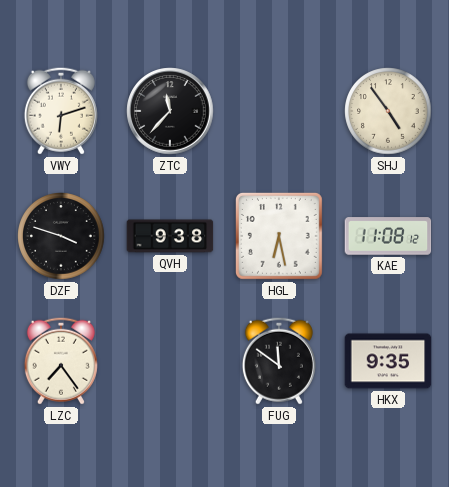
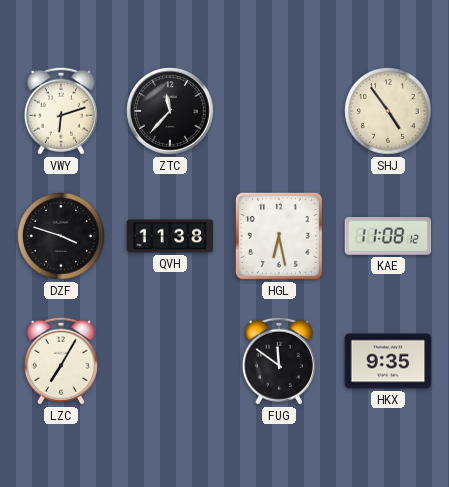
QVH: 9:38 -> 11:38 (170, 236)
LZC: 7:24 -> 7:05 (61, 361)
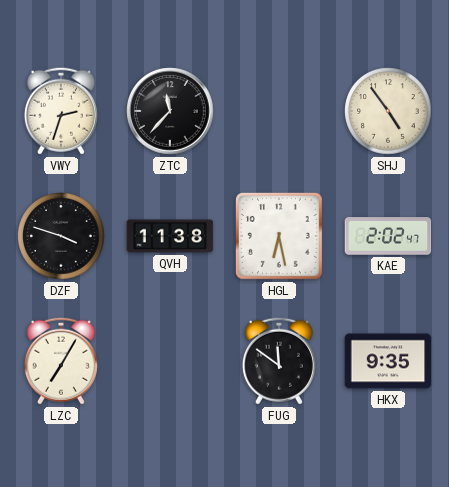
VWY: 6:12 -> 2:33 (61, 111)
KAE: 11:08 -> 2:02 (388, 236)
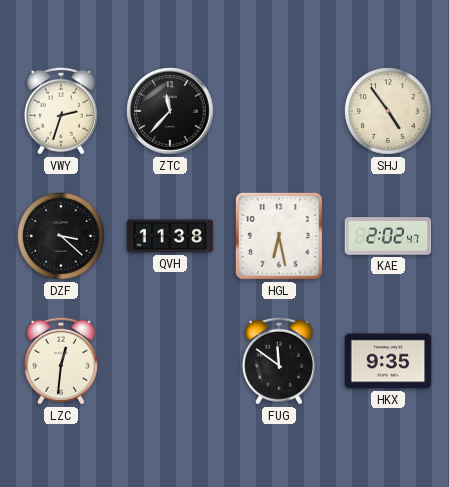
DZF: 3:48 -> 3:22 (61, 236)
LZC: 7:05 -> 12:31 (61, 361)
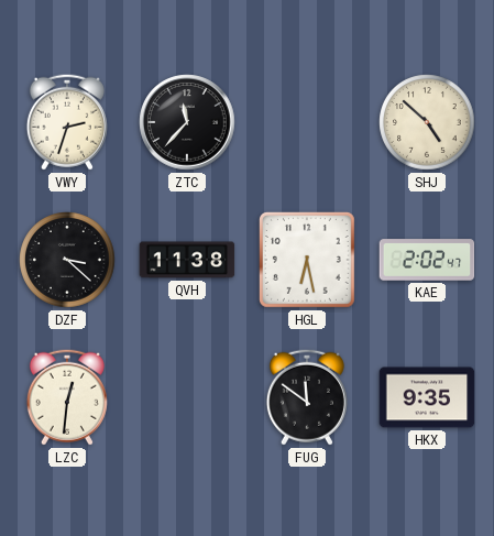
SHJ: 4:54 -> 4:52 (427, 122)
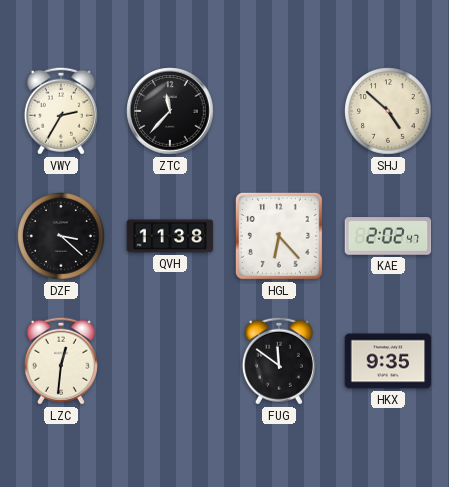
VWY: 2:33 -> 2:35 (61, 111)
HGL: 6:28 -> 6:23 (279, 236)
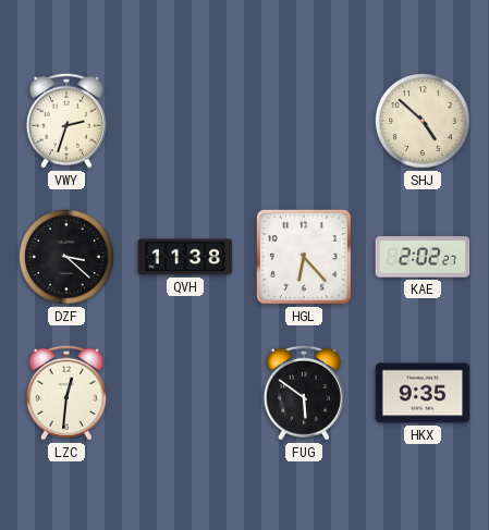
VWY: 2:35 -> 2:33 (66, 121)
ZTC: 11:37 -> none (170, 111)
KAE: 2:02:47 -> 2:02:27 (423, 257)
FUG: 11:51 -> 5:51 (304, 393)
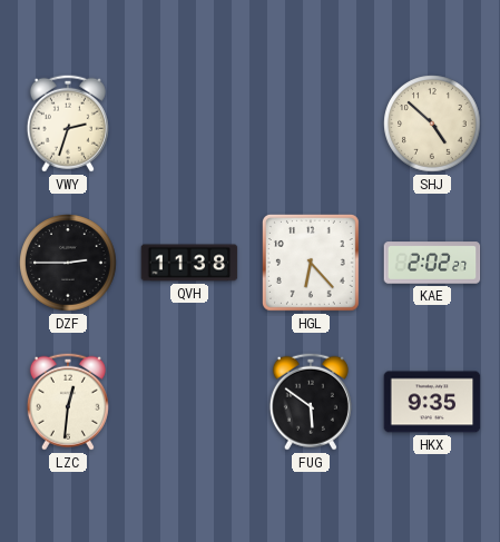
DZF: 3:22 -> 2:45 (68, 263)
